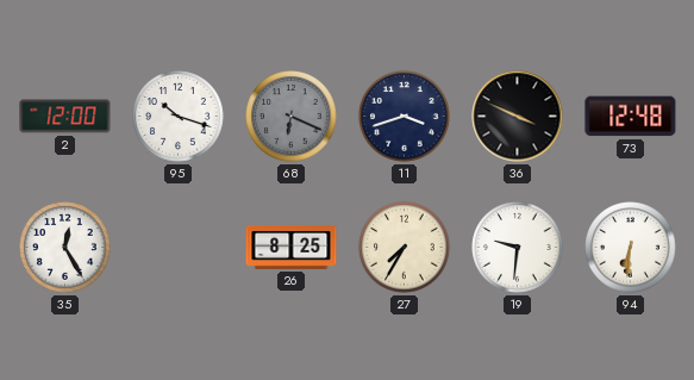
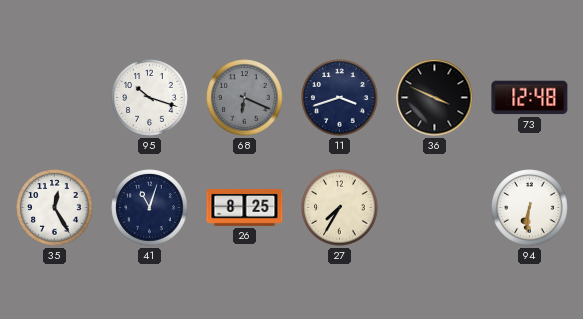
2: 12:00 -> none (65, 117)
41: none -> 11:03 (150, 208)
19: 9:31 -> none (518, 248)
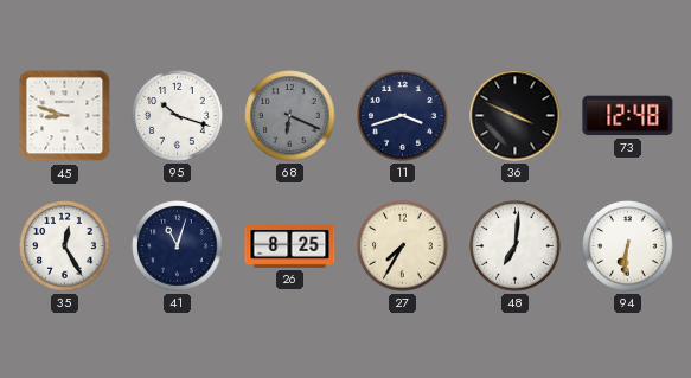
45: none -> 8:48 (65, 116)
48: none -> 7:01 (516, 246)
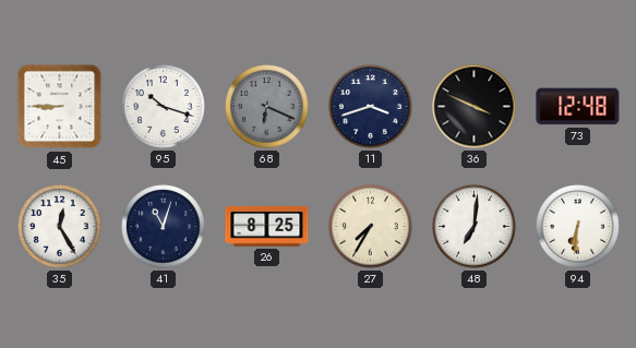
45: 8:48 -> 8:45 (60, 107)
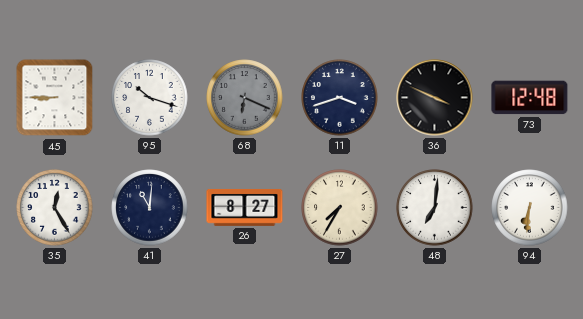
41: 11:03 -> 11:01 (150, 208)
26: 8:25 -> 8:27 (245, 207)
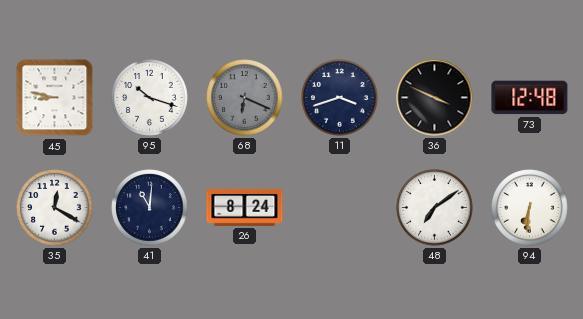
45: 8:45 -> 8:47 (55, 98)
35: 12:25 -> 12:20 (55, 208)
26: 8:27 -> 8:24 (245, 207)
27: 7:35 -> none (340, 208)
48: 7:01 -> 7:09 (435, 208)
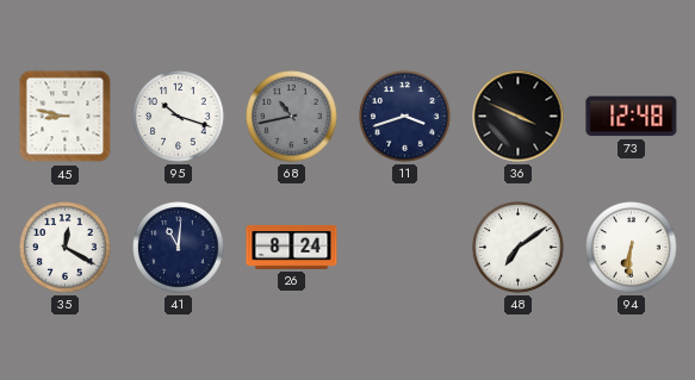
68: 6:19 -> 10:43 (292, 117)
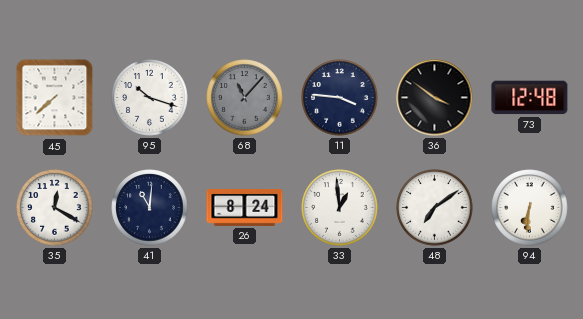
45: 8:47 -> 7:38 (55, 98)
68: 10:43 -> 11:07 (245, 98)
11: 3:42 -> 3:46 (340, 98)
36: 3:49 -> 3:51 (435, 98)
33: none -> 12:59 (340, 208)
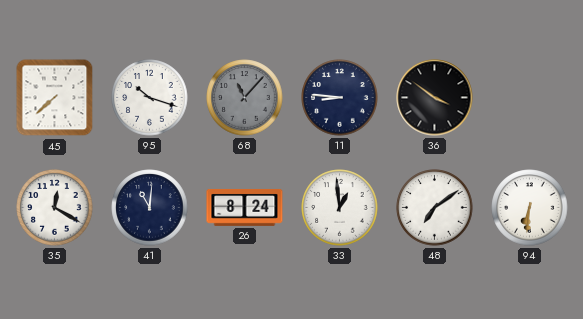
11: 3:46 -> 8:46 (340, 98)
73: 12:48 -> none (530, 98)
